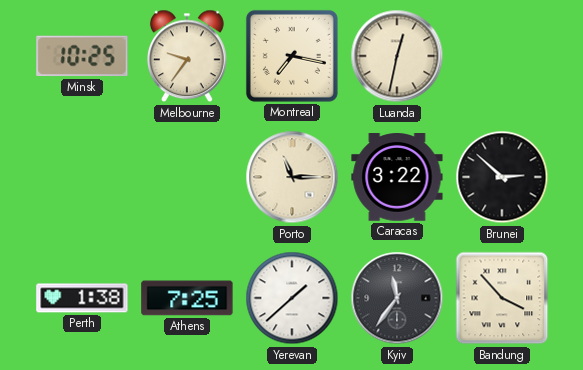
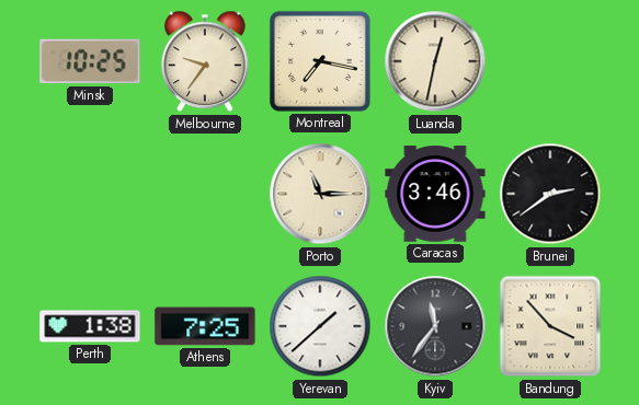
Caracas: 3:22 -> 3:46 (435, 195)
Brunei: 2:52 -> 2:39 (550, 194)
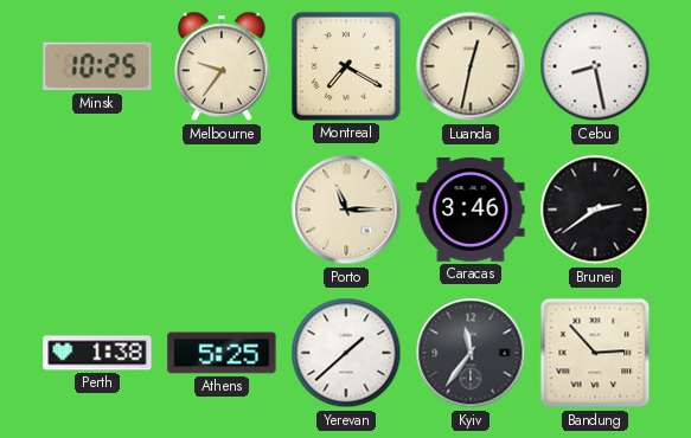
Montreal: 7:17 -> 7:20 (346, 66)
Cebu: none -> 8:28 (595, 66)
Athens: 7:25 -> 5:25 (222, 353)
Bandung: 3:53 -> 2:53 (595, 353)
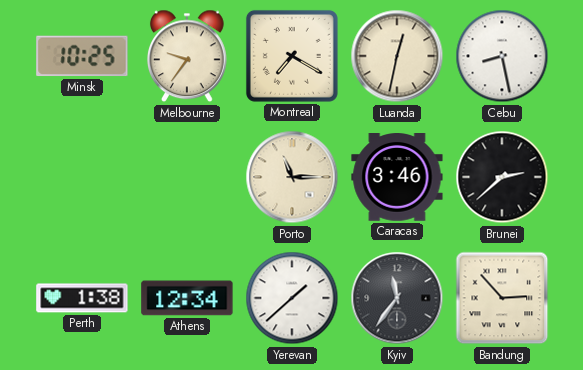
Brunei: 2:39 -> 2:38 (502, 177)
Athens: 5:25 -> 12:34 (187, 298)
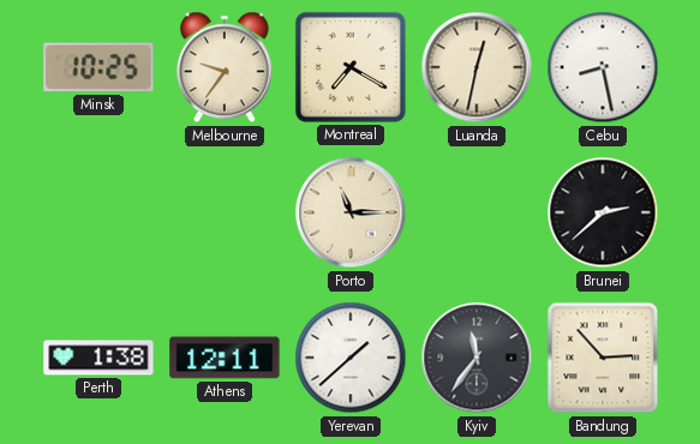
Caracas: 3:46 -> none (397, 178)
Athens: 12:34 -> 12:11 (225, 358)
